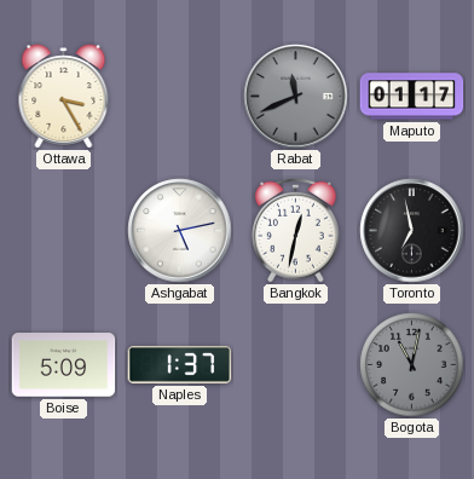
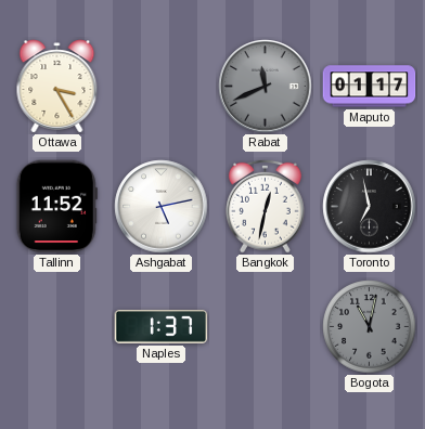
Tallinn: none -> 11:52 (56, 207)
Boise: 5:09 -> none (64, 365)
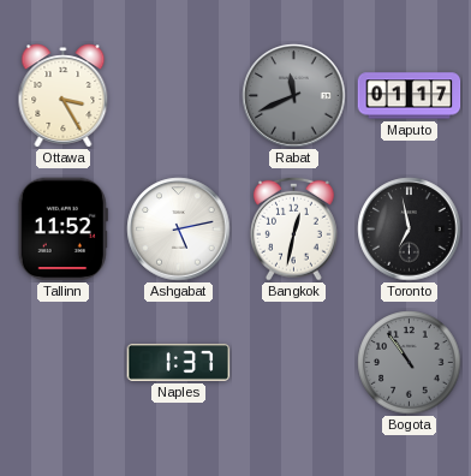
Bogota: 11:02 -> 10:54 (410, 363)
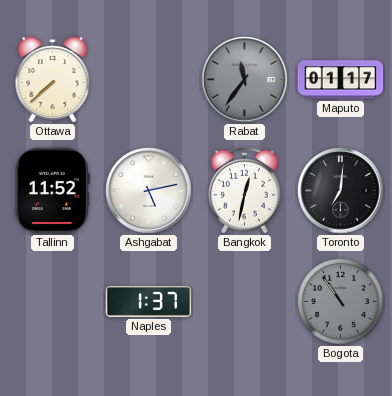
Ottawa: 3:25 -> 7:38 (53, 80)
Rabat: 11:41 -> 11:36 (245, 80)
Toronto: 6:58 -> 7:01 (341, 191)
